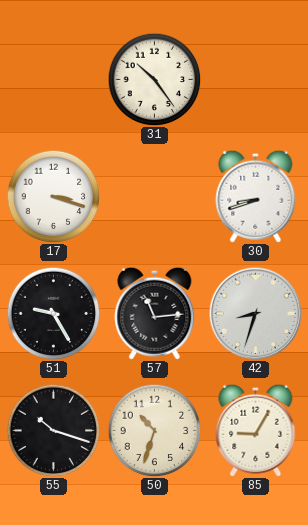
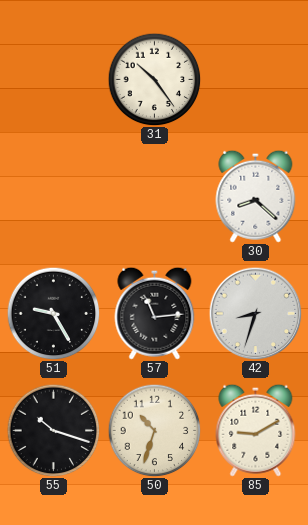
17: 3:18 -> none (53, 196)
30: 8:42 -> 8:22 (256, 196)
85: 9:05 -> 9:10 (256, 430)
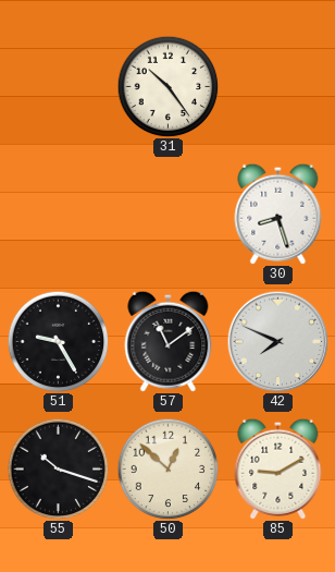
30: 8:22 -> 8:27 (278, 214)
57: 11:14 -> 11:09 (169, 341)
42: 8:33 -> 7:49 (277, 341)
50: 10:33 -> 12:52 (167, 468)
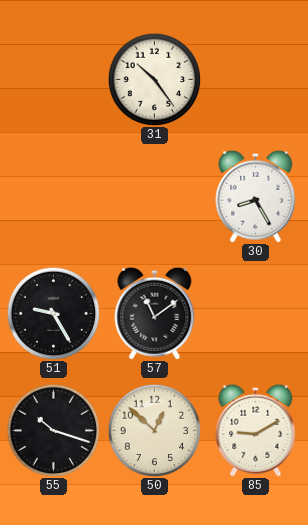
30: 8:27 -> 8:25 (256, 196)
42: 7:49 -> none (277, 341)
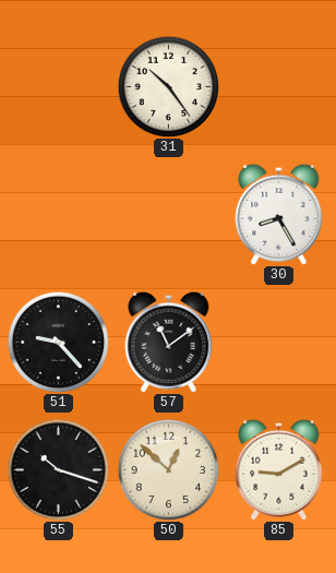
51: 9:25 -> 9:23 (58, 342)
